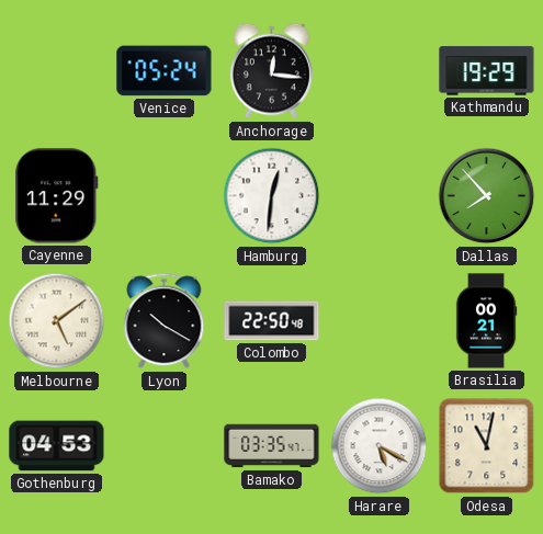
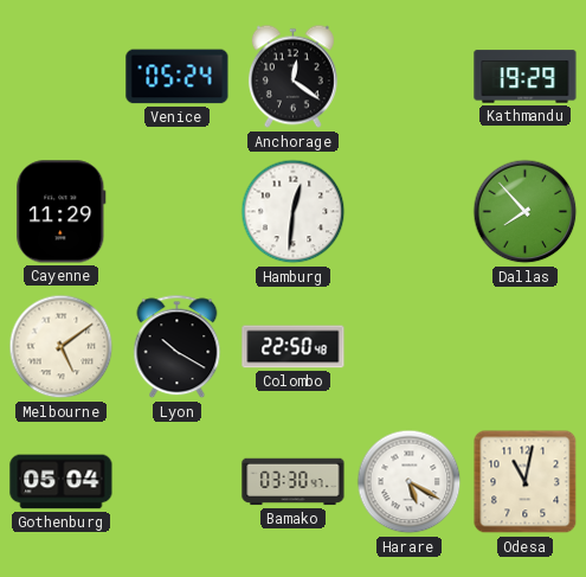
Anchorage: 12:16 -> 12:21 (292, 77)
Brasilia: 00:21 -> none (486, 321)
Gothenburg: 04:53 -> 05:04 (62, 482)
Bamako: 03:35 -> 03:30 (294, 482)
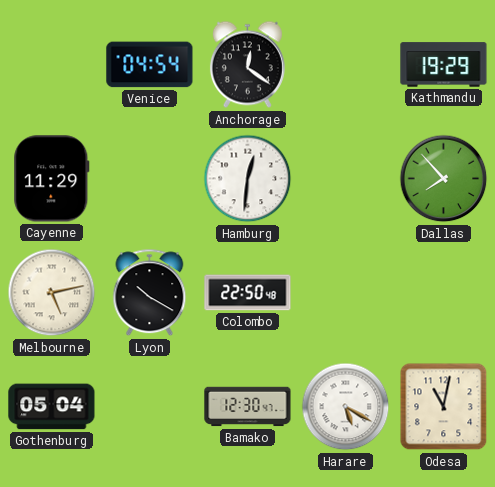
Venice: 05:24 -> 04:54 (150, 65)
Melbourne: 5:09 -> 5:13 (52, 293)
Bamako: 03:30 -> 12:30 (248, 407)
